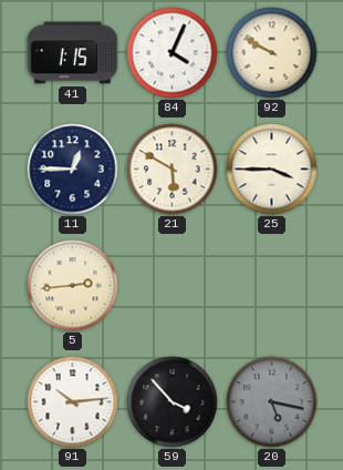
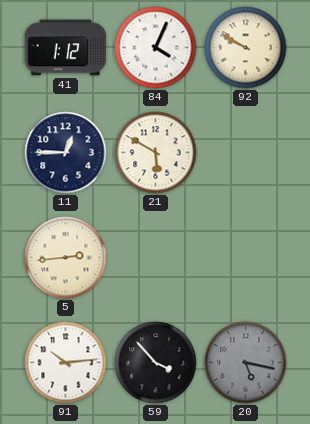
41: 1:15 -> 1:12 (66, 48)
25: 3:45 -> none (272, 170)
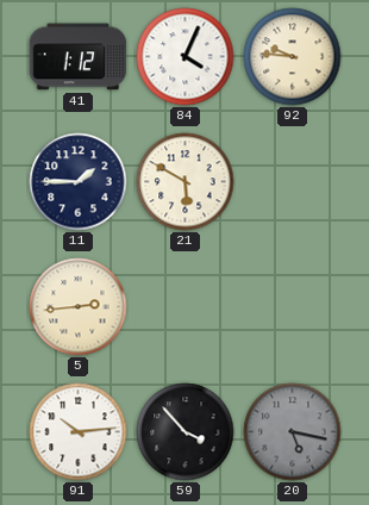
92: 9:50 -> 9:46 (293, 57)
11: 12:45 -> 1:45 (79, 182)
